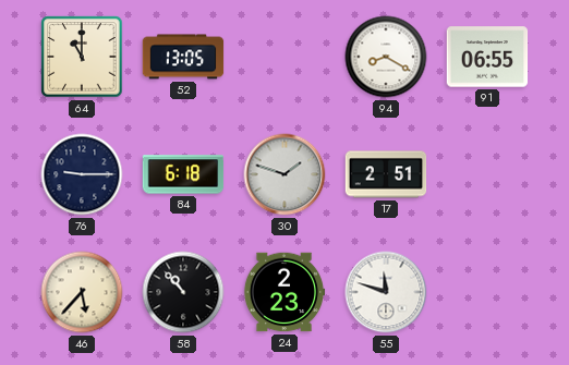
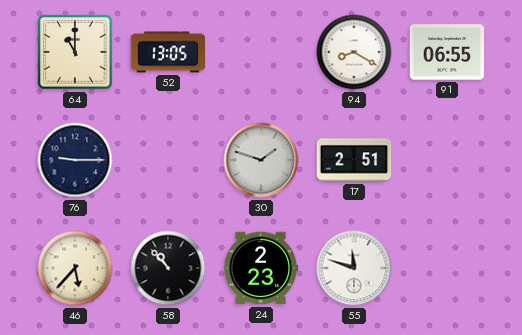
84: 6:18 -> none (183, 174)
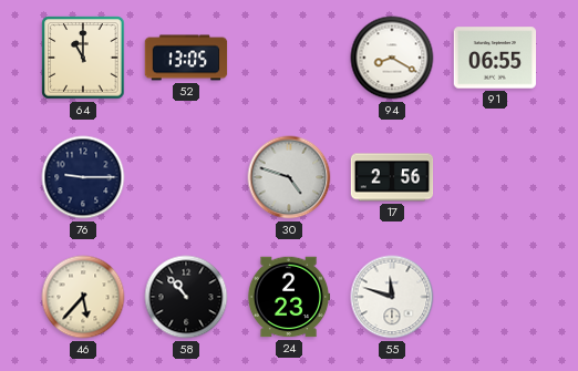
30: 1:48 -> 4:48 (289, 177)
17: 2:51 -> 2:56 (392, 177)
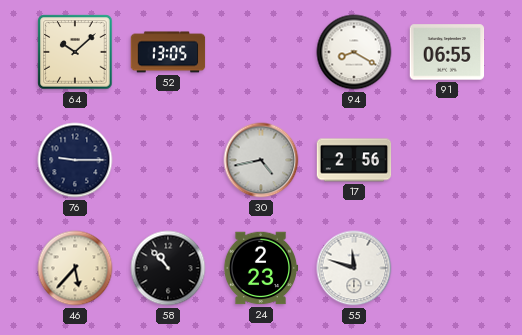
64: 11:00 -> 10:08 (75, 52)
30: 4:48 -> 4:43 (261, 160)
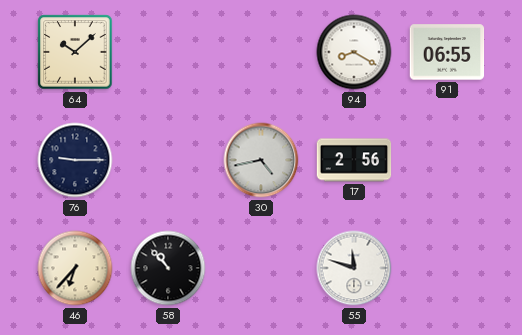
52: 13:05 -> none (168, 52)
46: 5:37 -> 6:37 (75, 268)
24: 2:23 -> none (261, 268)
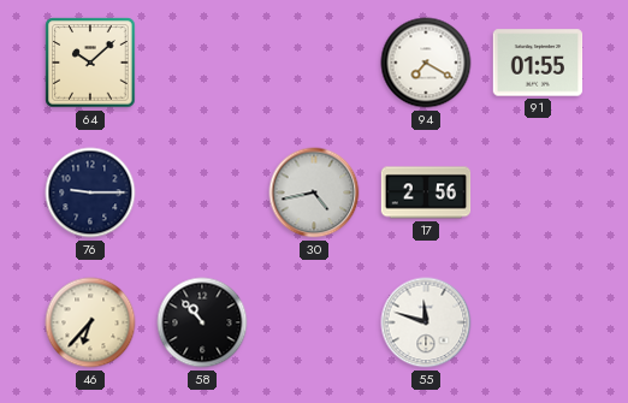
94: 8:20 -> 7:20 (426, 63)
91: 06:55 -> 01:55 (538, 63)
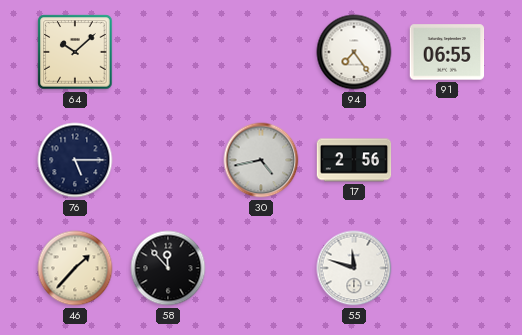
94: 7:20 -> 7:24 (354, 52)
91: 01:55 -> 06:55 (447, 52)
76: 9:15 -> 5:15 (75, 160)
46: 6:37 -> 1:37 (75, 268)
58: 10:53 -> 11:53 (168, 268)
